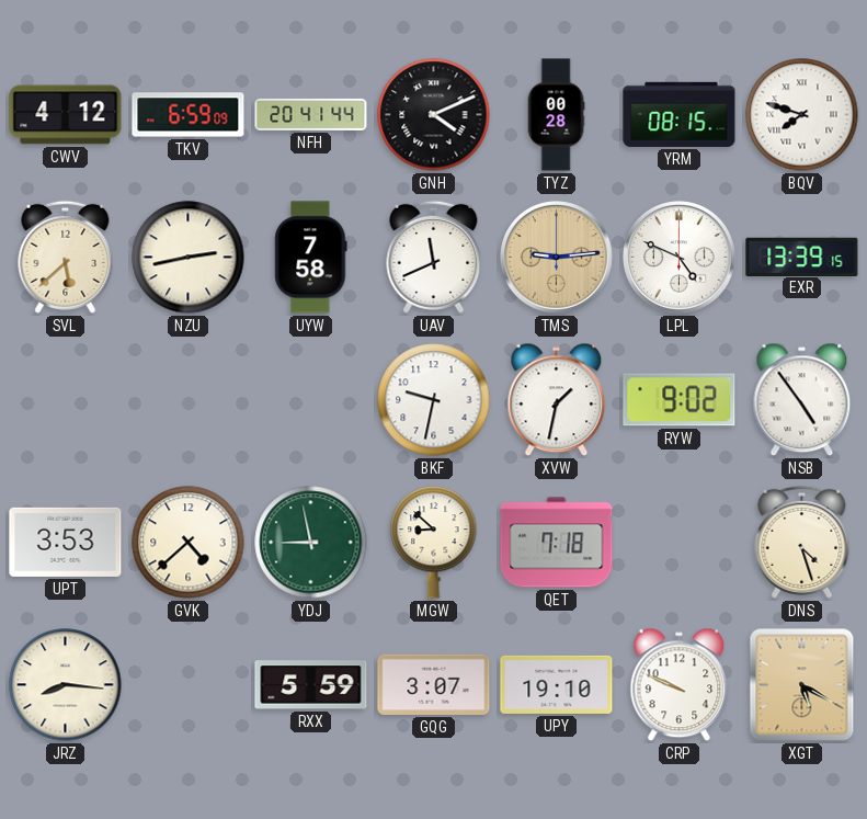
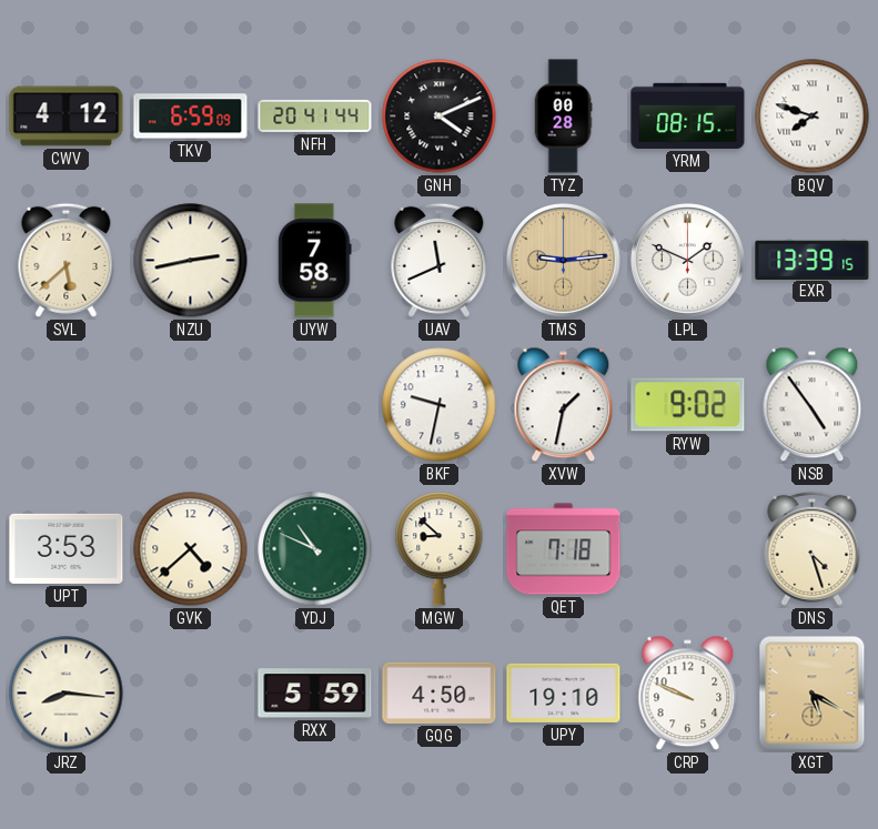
LPL: 4:49 -> 1:49 (688, 261)
YDJ: 8:58 -> 10:49 (315, 549)
GQG: 3:07 -> 4:50 (440, 692)
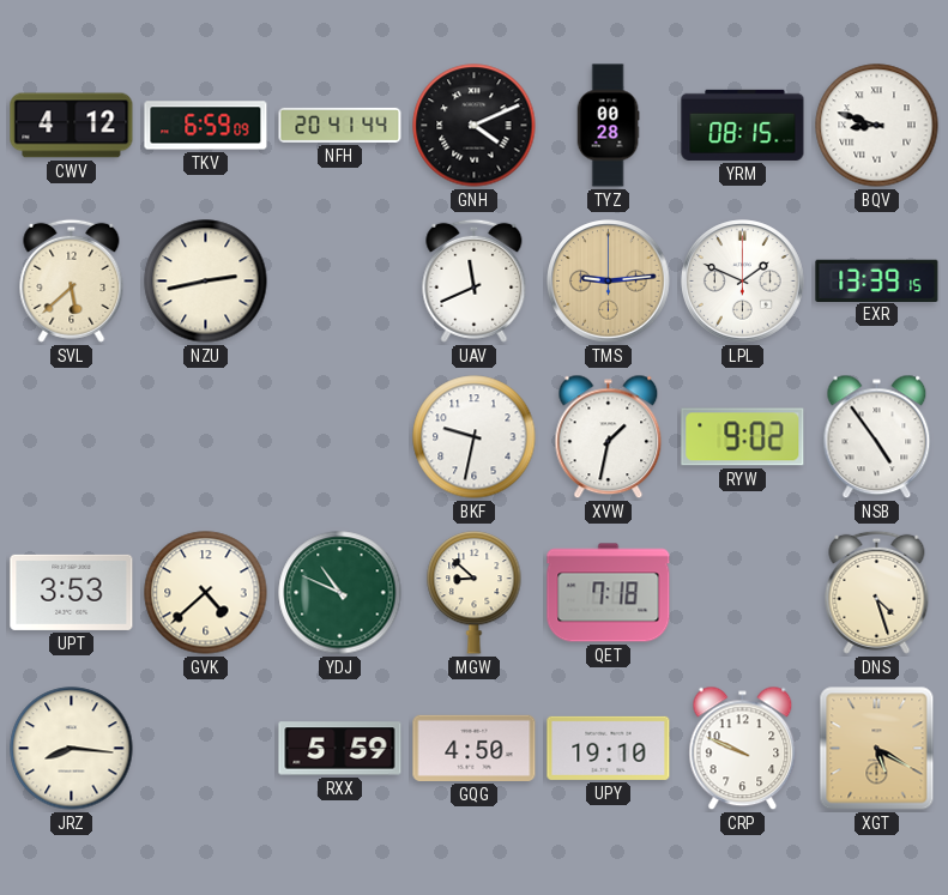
BQV: 7:48 -> 8:48 (877, 126)
UYW: 7:58 -> none (315, 261)
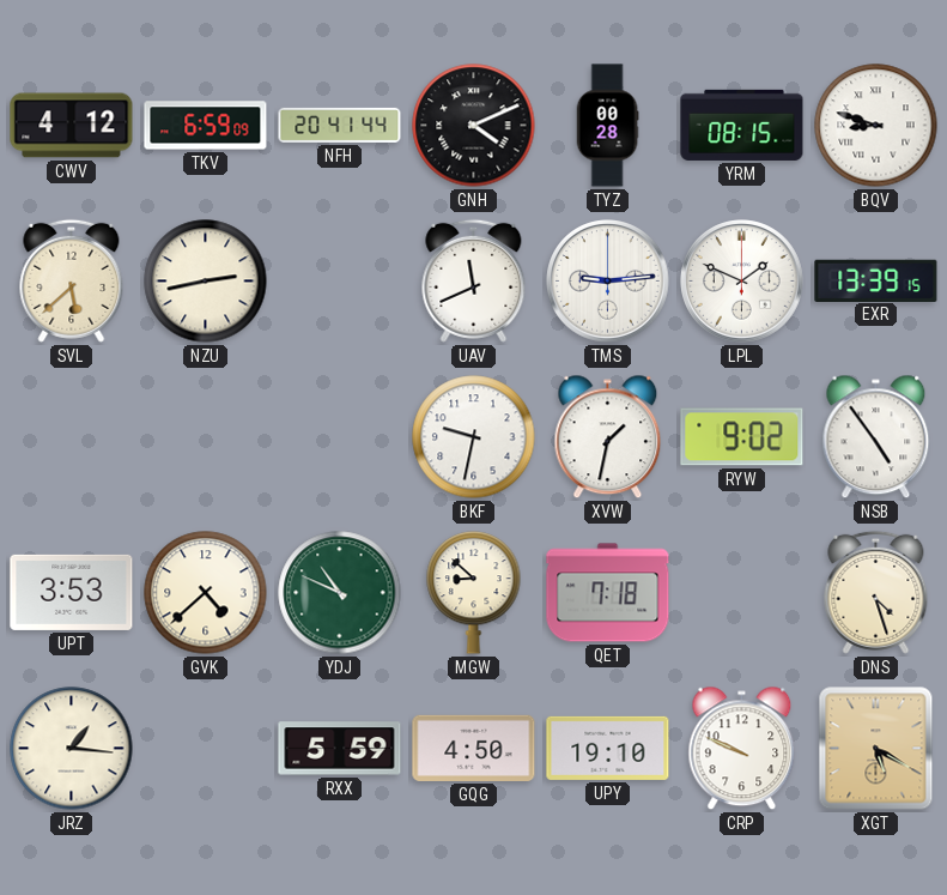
TMS dial: champagne -> white (608, 282)
JRZ: 8:16 -> 1:16 (72, 749)
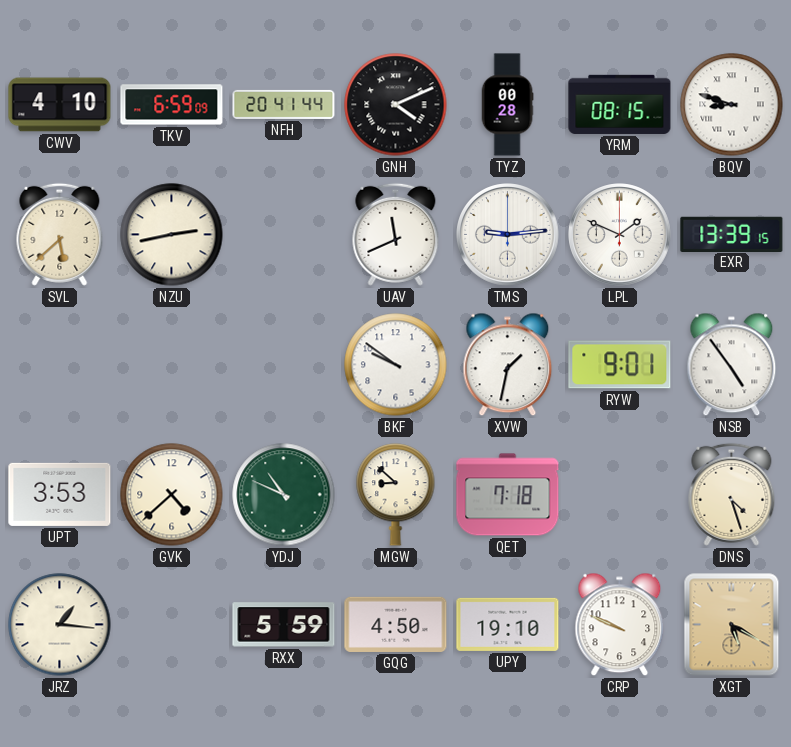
CWV: 4:12 -> 4:10 (60, 105)
BKF: 9:32 -> 9:51 (396, 365)
RYW: 9:02 -> 9:01 (620, 365)
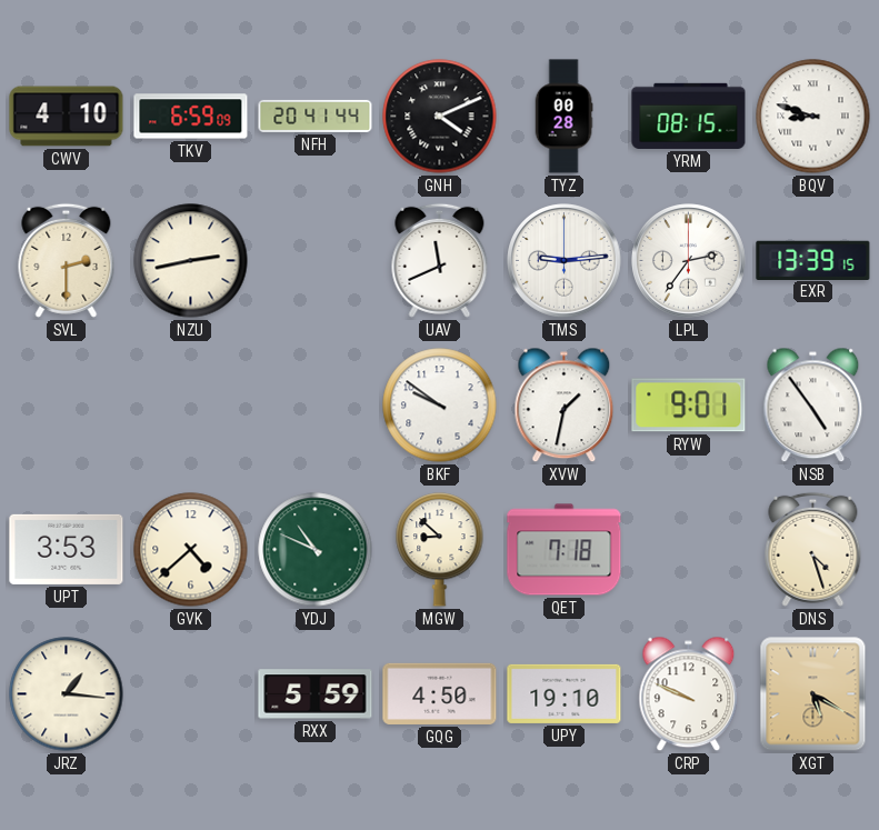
SVL: 5:38 -> 2:30 (67, 260)
LPL: 1:49 -> 2:36 (689, 261)
